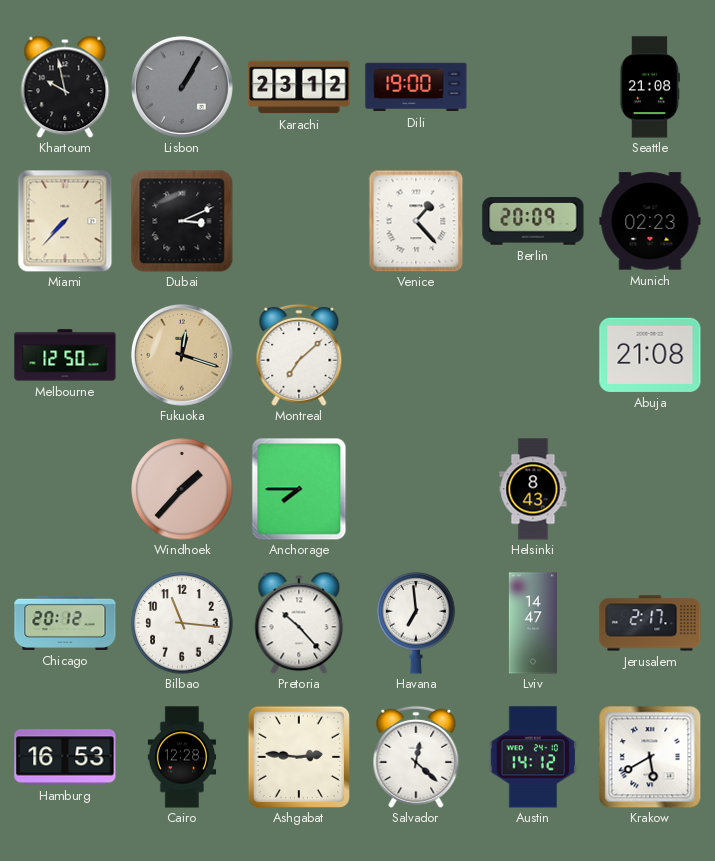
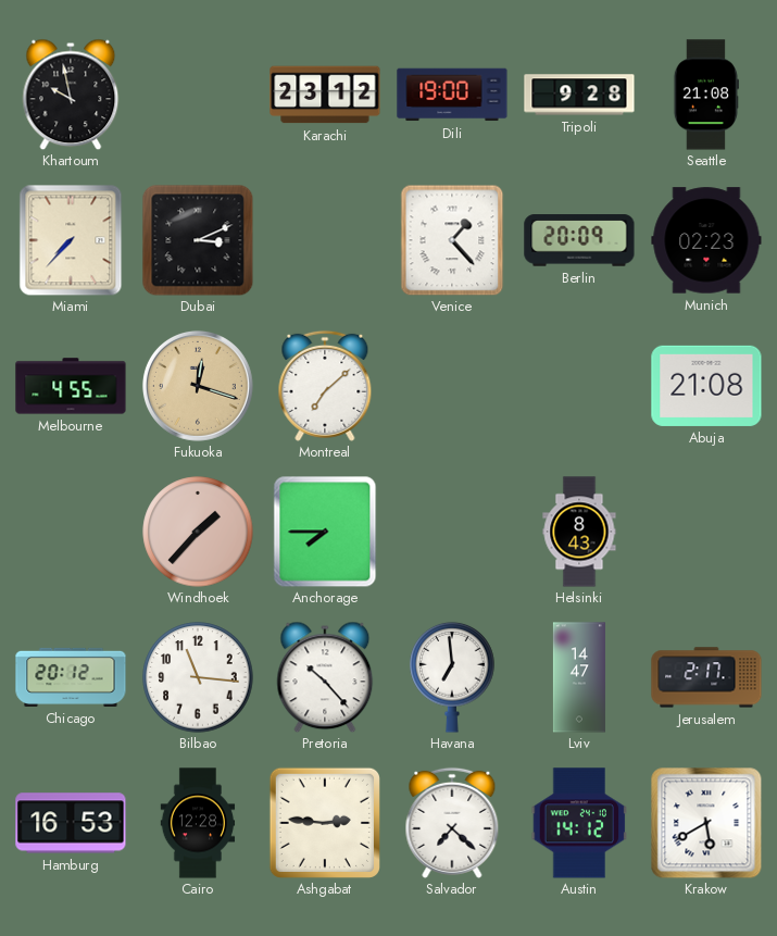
Lisbon: 1:05 -> none (182, 87)
Tripoli: none -> 9:28 (579, 95)
Melbourne: 12:50 -> 4:55 (71, 386)
Salvador: 12:22 -> 7:22 (452, 823)
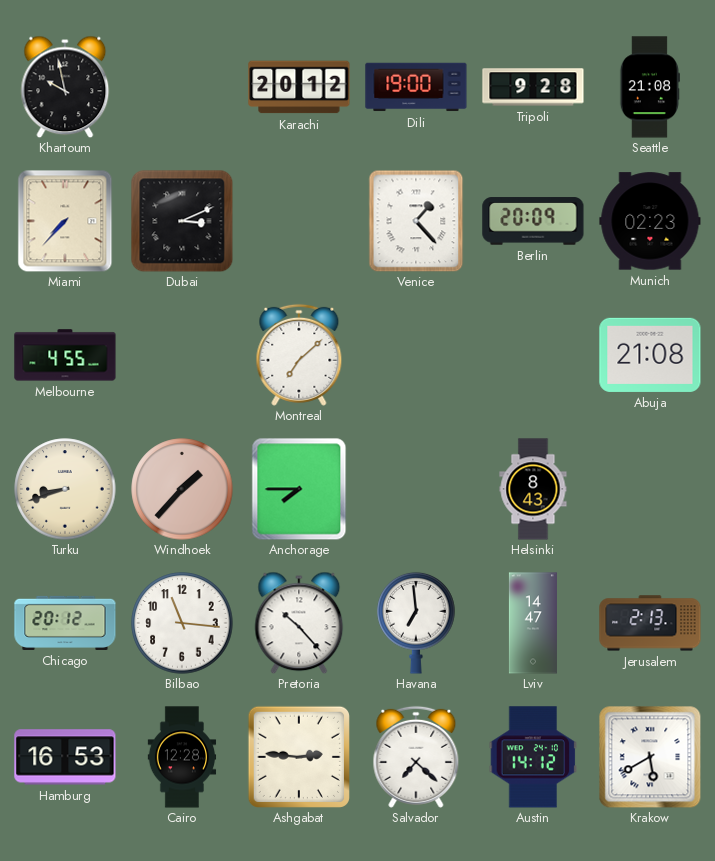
Karachi: 23:12 -> 20:12 (299, 87)
Fukuoka: 12:18 -> none (198, 386)
Turku: none -> 8:42 (65, 489)
Jerusalem: 2:17 -> 2:13 (650, 623)
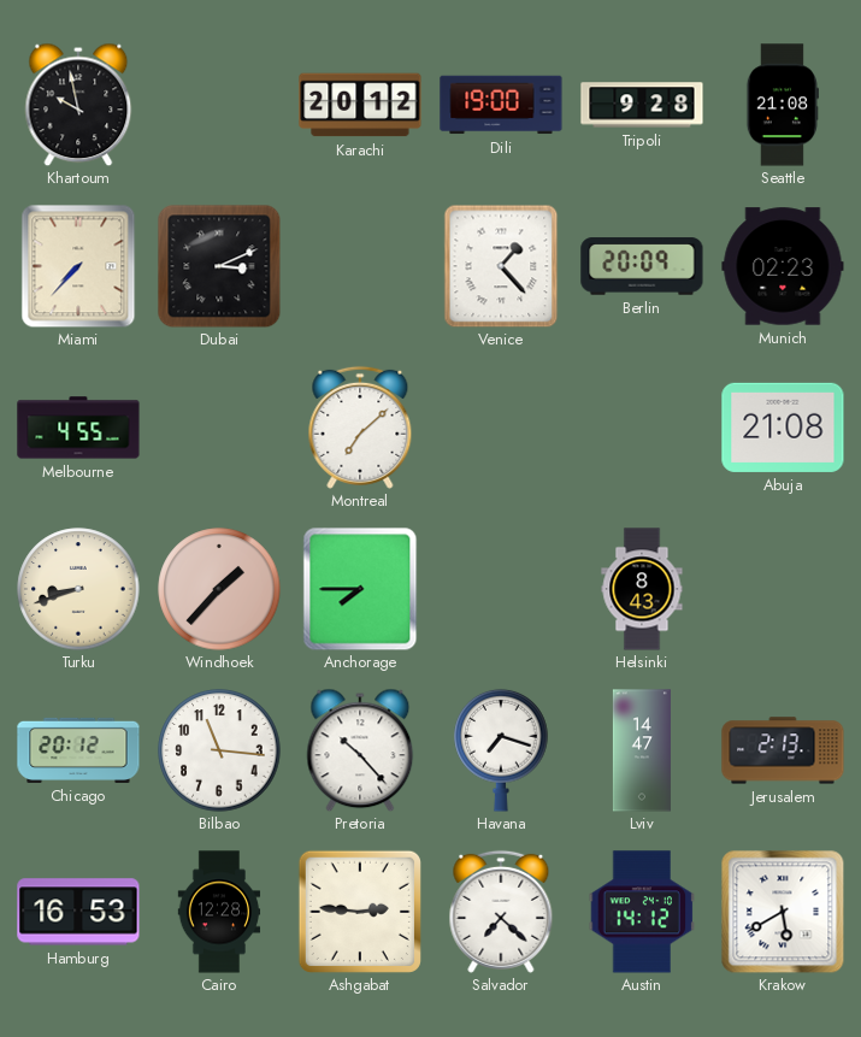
Havana: 6:59 -> 7:18 (501, 750)
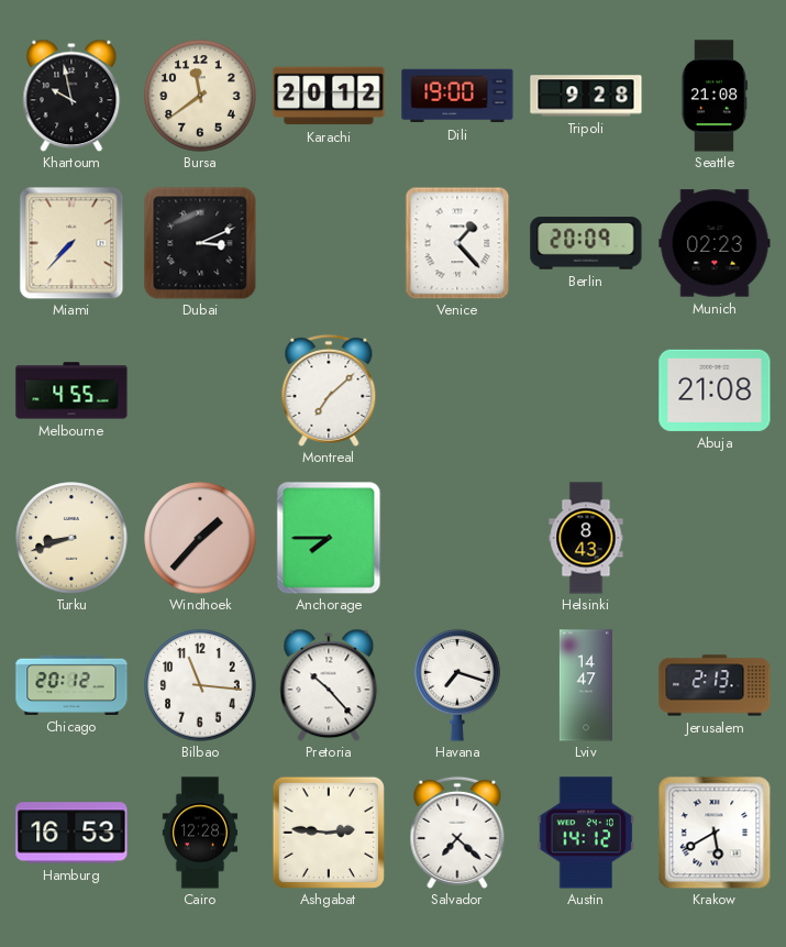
Bursa: none -> 11:39 (200, 96)
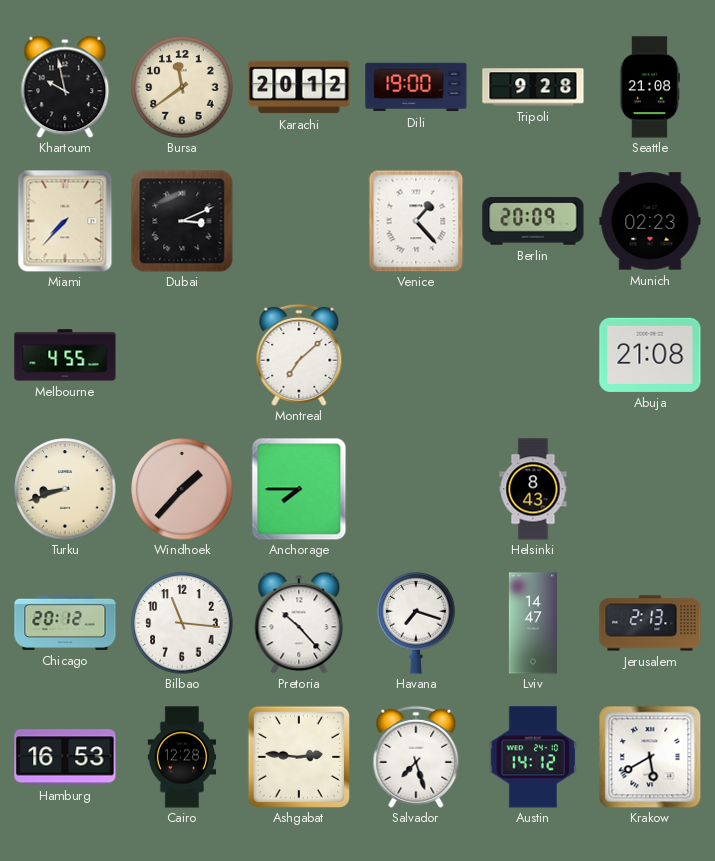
Salvador: 7:22 -> 7:27 (416, 757)
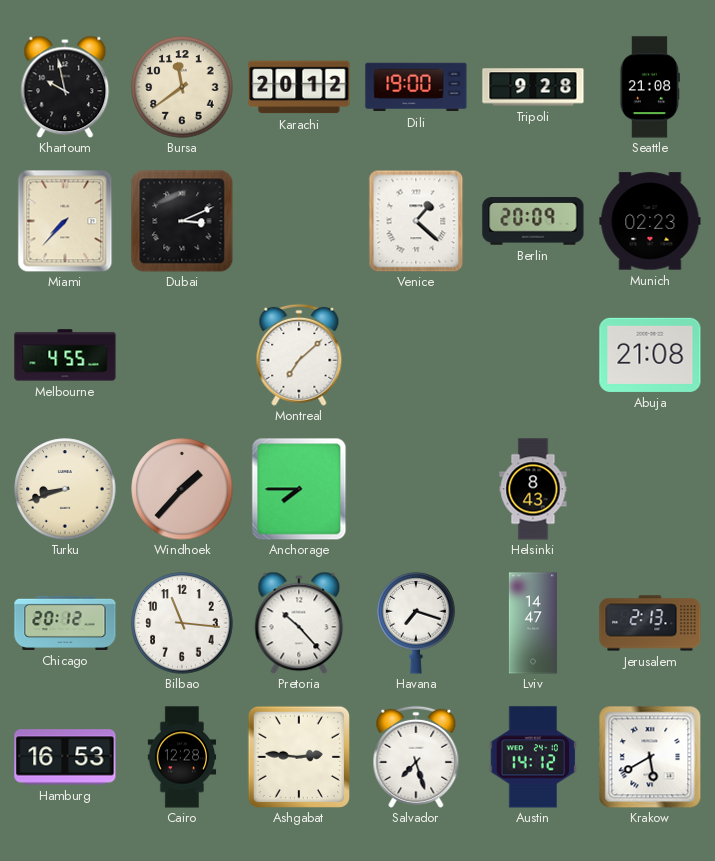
Venice: 1:23 -> 1:22 (416, 221)
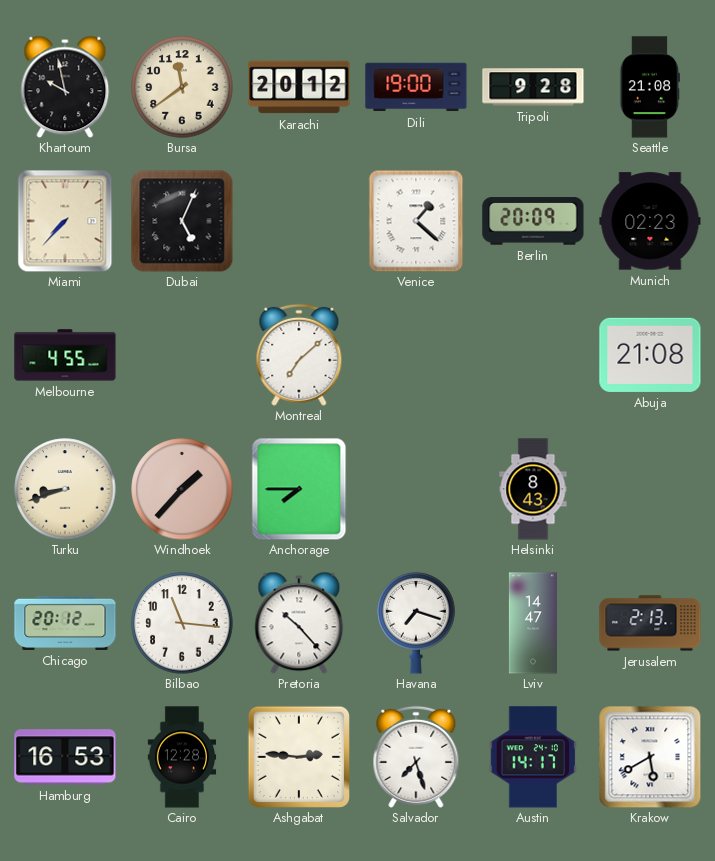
Dubai: 3:11 -> 5:04 (182, 221)
Austin: 14:12 -> 14:17 (533, 757)
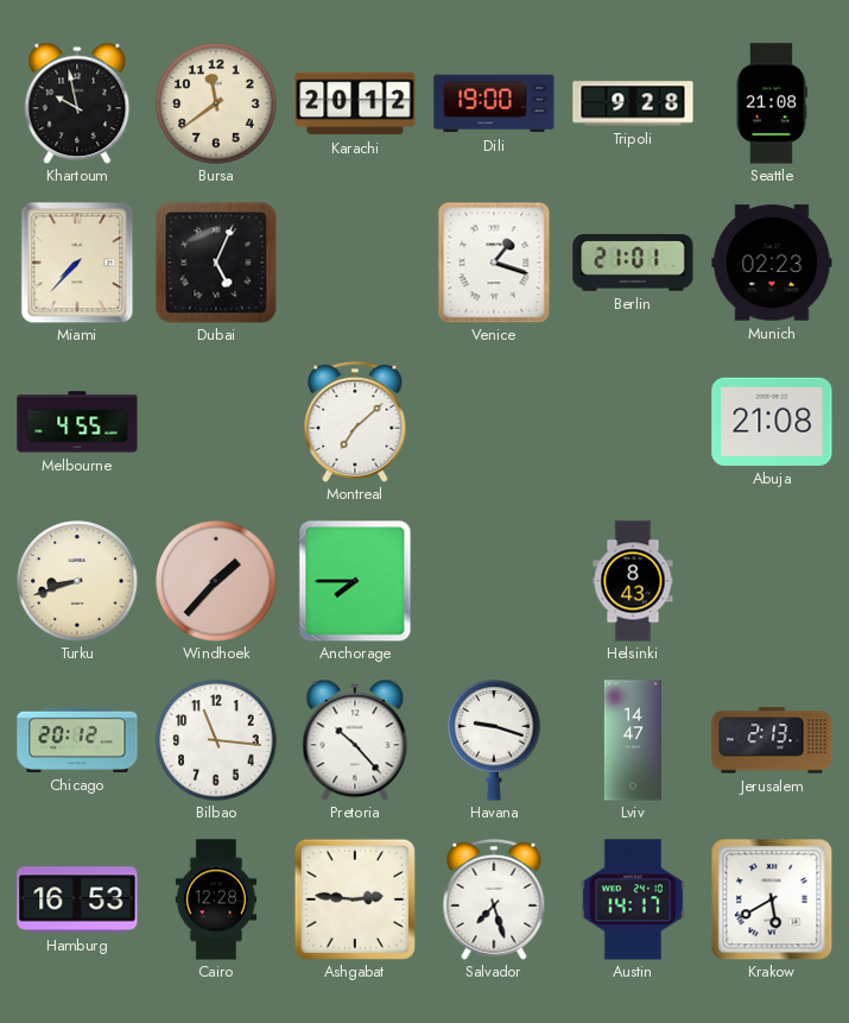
Venice: 1:22 -> 1:18 (494, 263)
Berlin: 20:09 -> 21:01 (633, 263)
Havana: 7:18 -> 9:18 (494, 740)
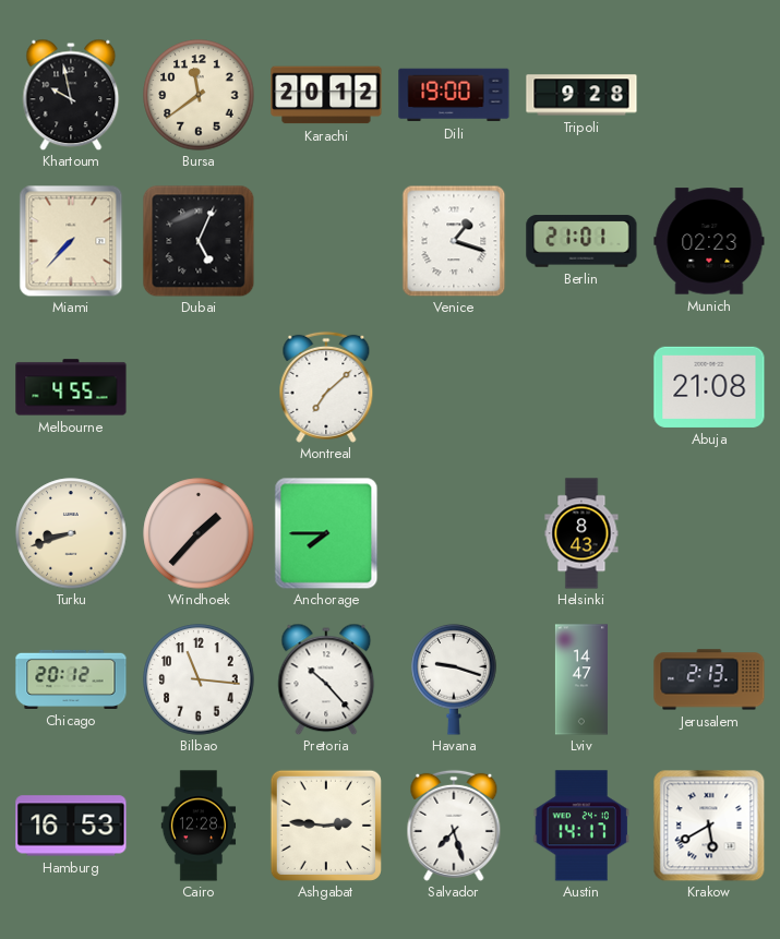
Seattle: 21:08 -> none (772, 103)
